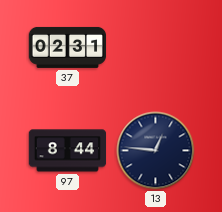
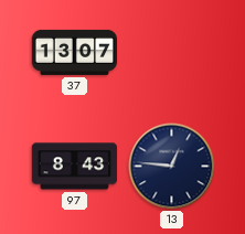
37: 02:31 -> 13:07 (75, 52)
97: 8:44 -> 8:43 (75, 167)
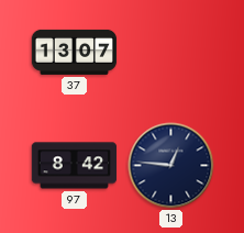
97: 8:43 -> 8:42 (75, 166)
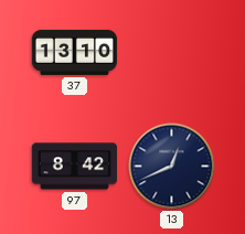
37: 13:07 -> 13:10 (75, 52)
13: 12:46 -> 12:41 (172, 167)
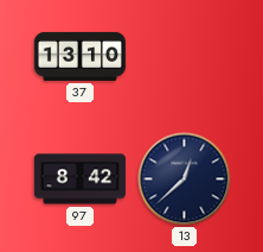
13: 12:41 -> 12:38 (185, 179)
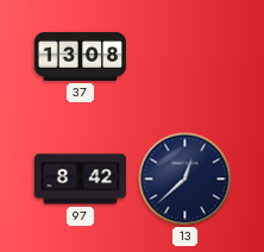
37: 13:10 -> 13:08 (81, 56)
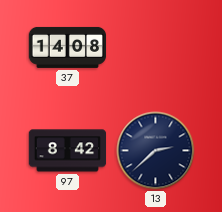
37: 13:08 -> 14:08 (68, 47)
13: 12:38 -> 2:38 (156, 151)
